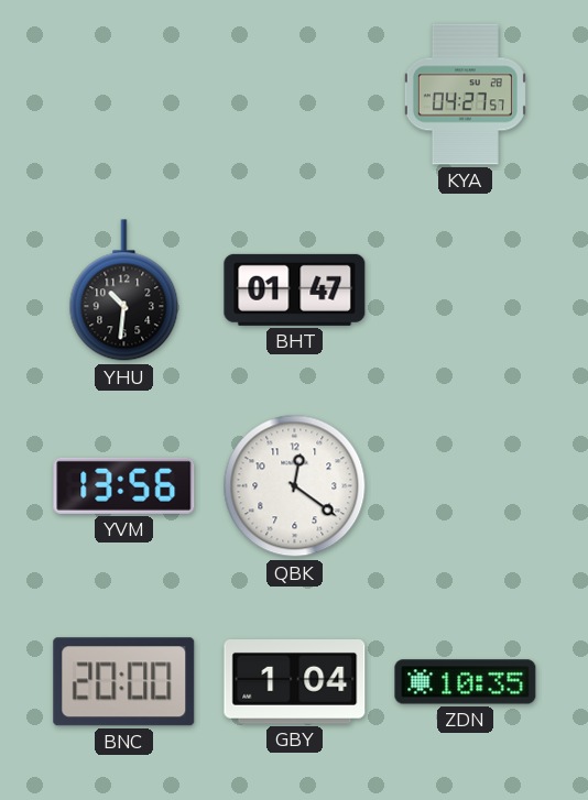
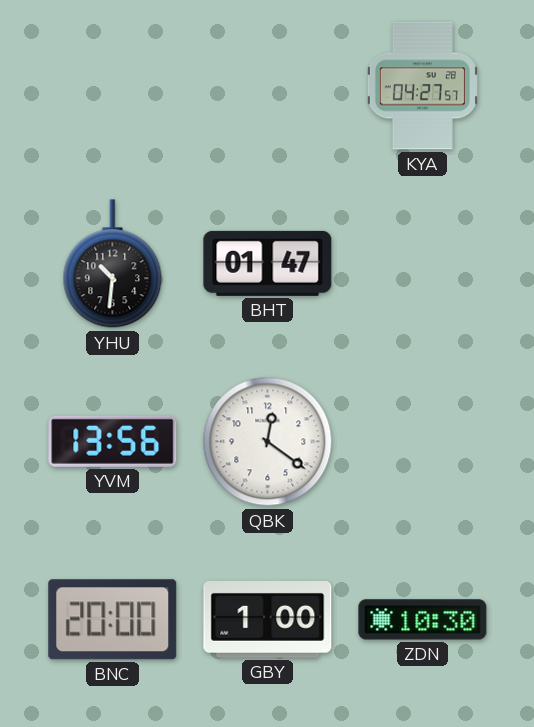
GBY: 1:04 -> 1:00 (268, 620)
ZDN: 10:35 -> 10:30 (423, 620)
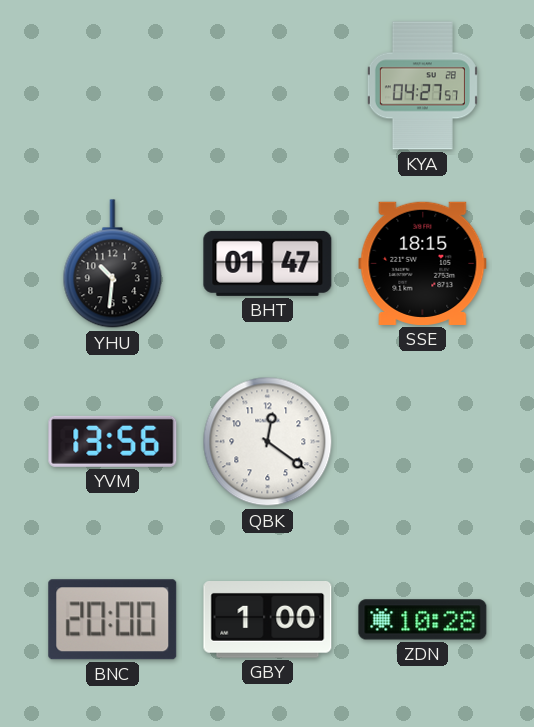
SSE: none -> 18:15 (423, 263)
ZDN: 10:30 -> 10:28 (423, 620)
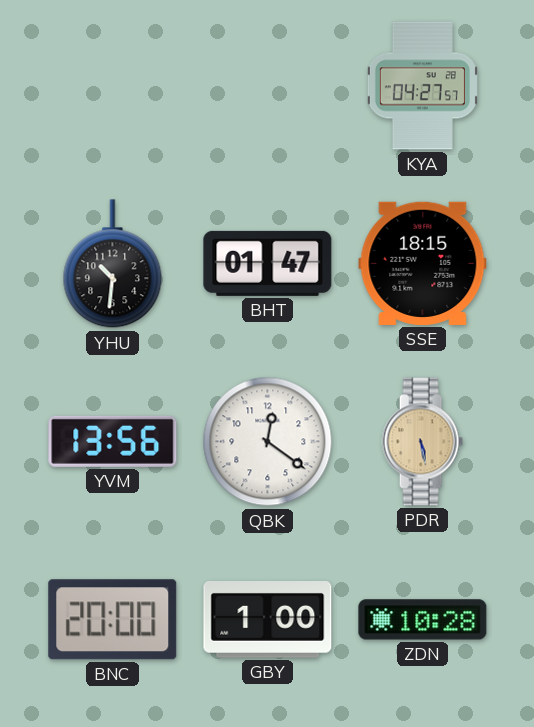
PDR: none -> 5:28 (422, 442)
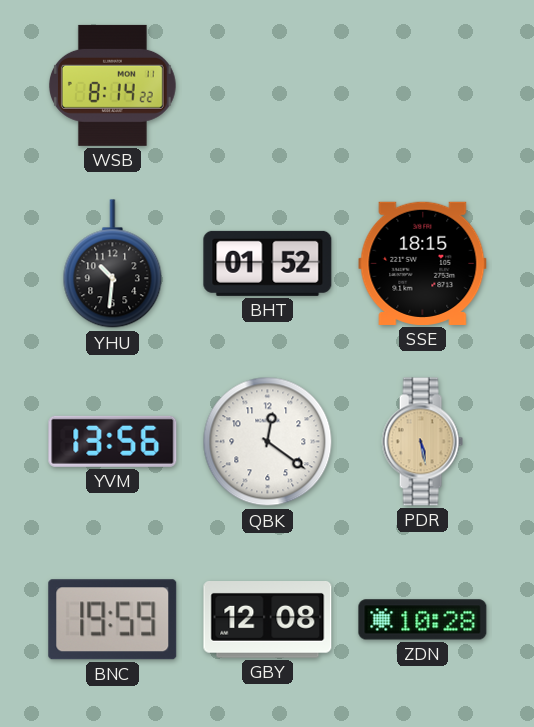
WSB: none -> 8:14 (112, 85)
KYA: 04:27 -> none (422, 86)
BHT: 01:47 -> 01:52 (268, 263)
BNC: 20:00 -> 19:59 (113, 620)
GBY: 1:00 -> 12:08 (268, 620)
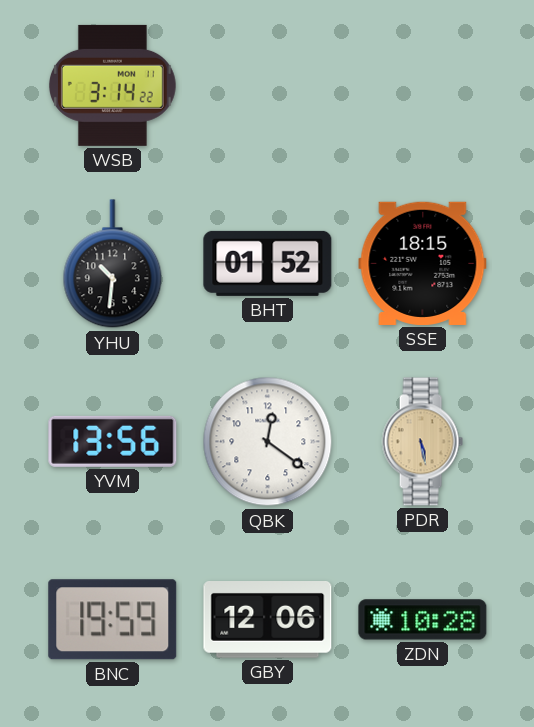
WSB: 8:14 -> 3:14 (112, 85)
GBY: 12:08 -> 12:06 (268, 620)
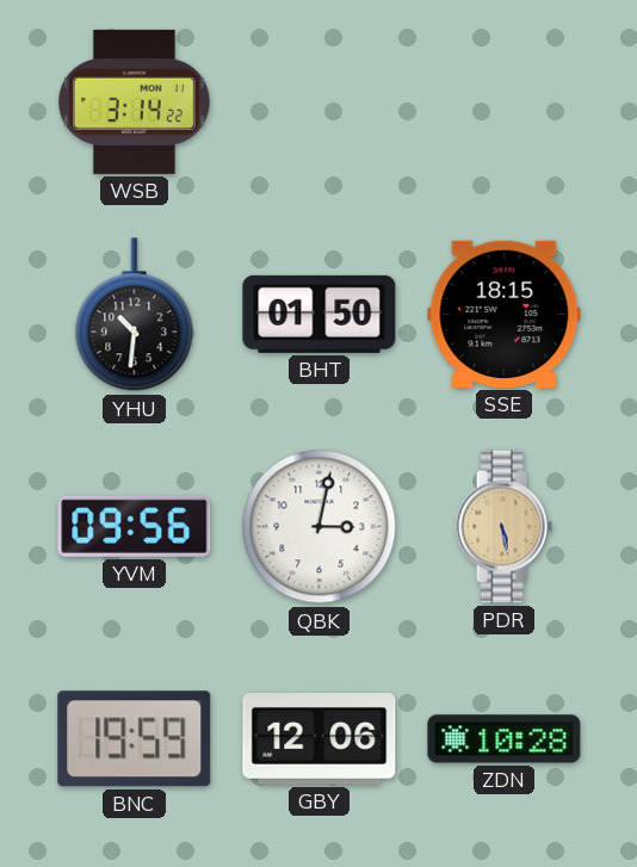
BHT: 01:52 -> 01:50 (320, 314)
YVM: 13:56 -> 09:56 (135, 526)
QBK: 12:21 -> 3:02 (320, 527)
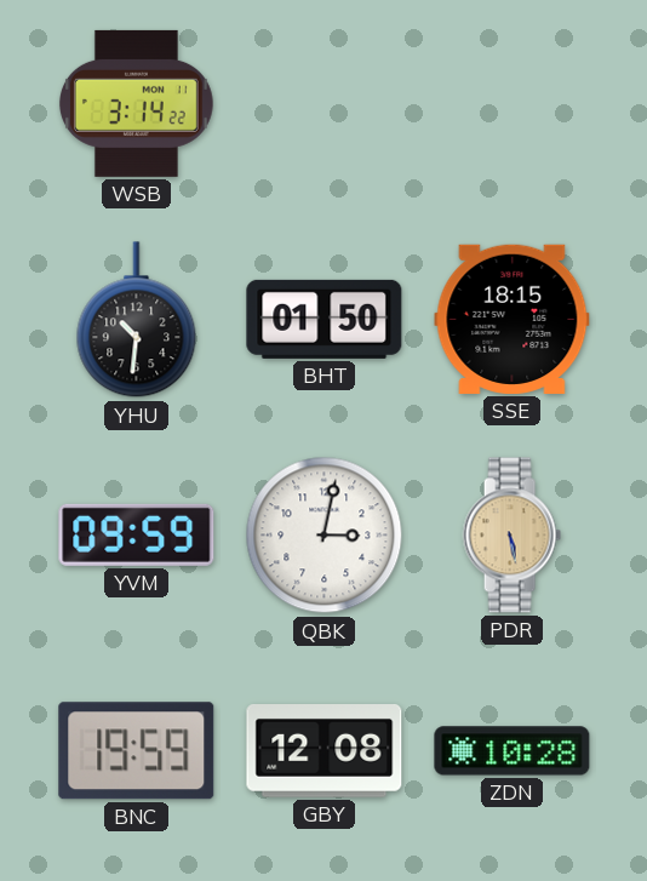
YVM: 09:56 -> 09:59 (137, 534)
GBY: 12:06 -> 12:08 (325, 751)
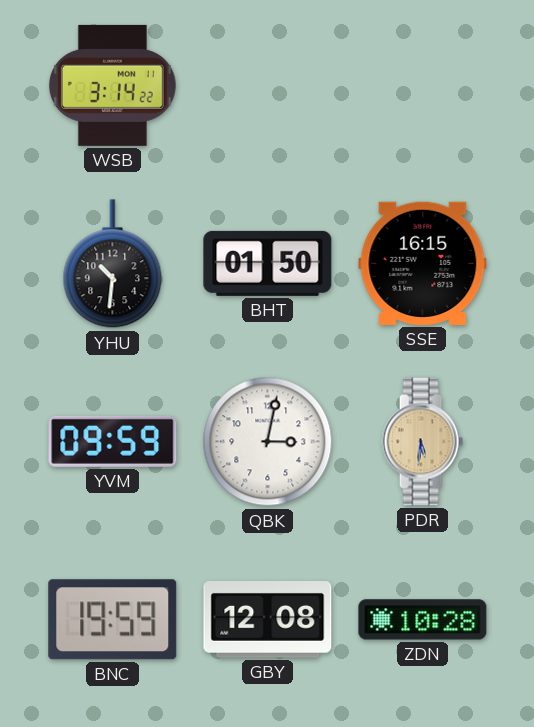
SSE: 18:15 -> 16:15 (423, 263)
PDR: 5:28 -> 5:31 (422, 442)
